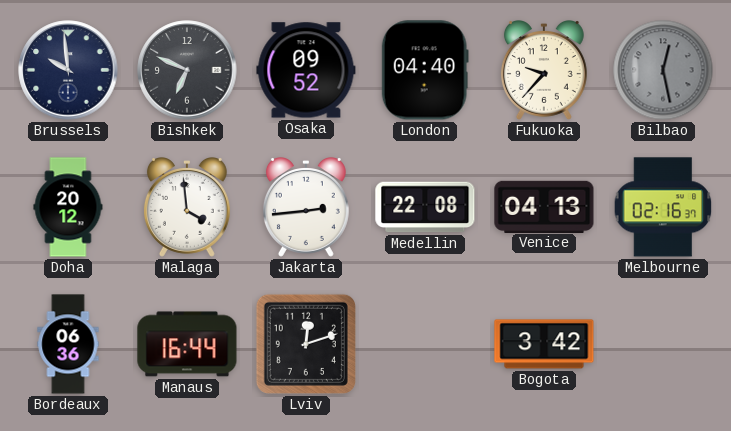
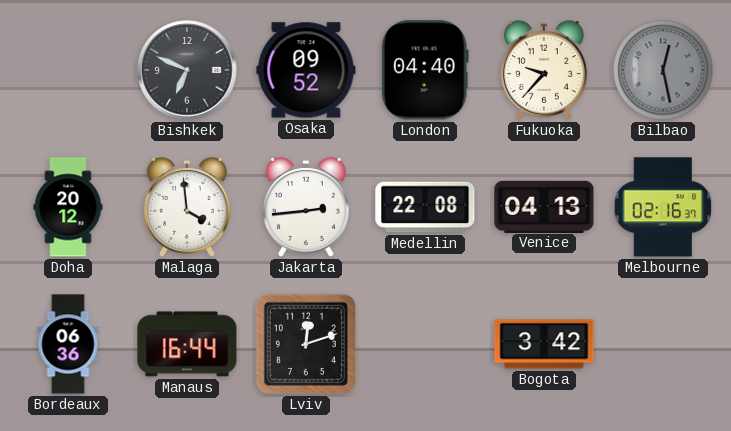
Brussels: 9:59 -> none (68, 70)
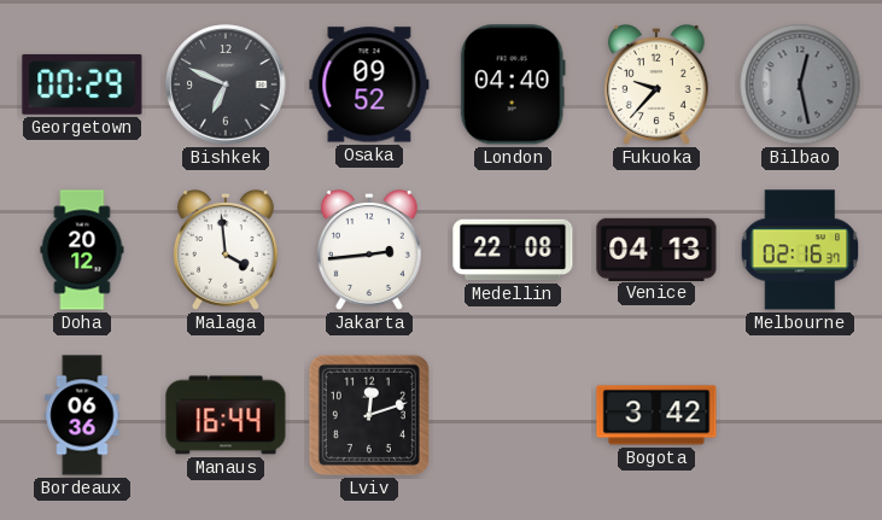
Georgetown: none -> 00:29 (82, 84)
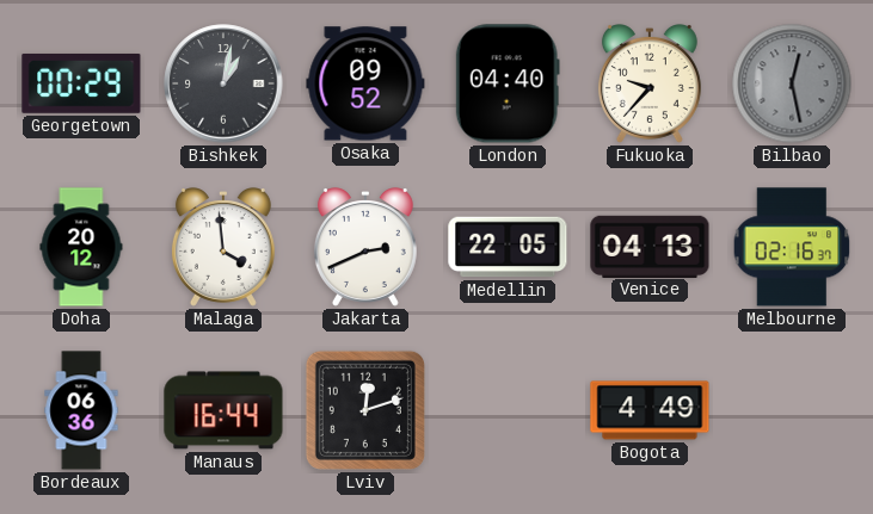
Bishkek: 6:49 -> 1:02 (223, 83)
Jakarta: 2:44 -> 2:41 (365, 248)
Medellin: 22:08 -> 22:05 (508, 247)
Bogota: 3:42 -> 4:49 (650, 410)
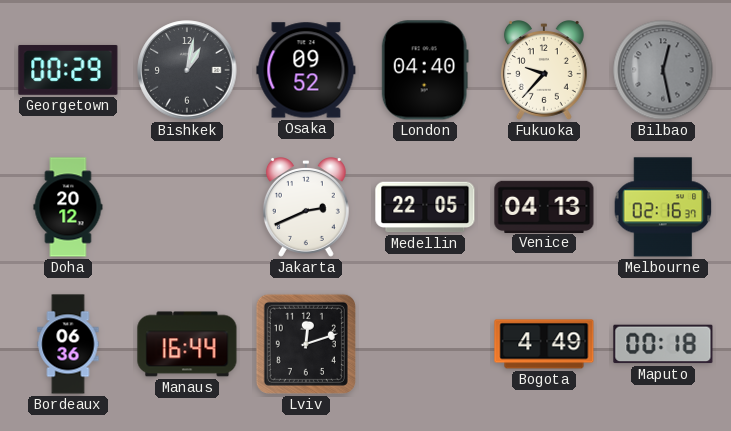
Malaga: 3:59 -> none (223, 248)
Maputo: none -> 00:18 (663, 344)
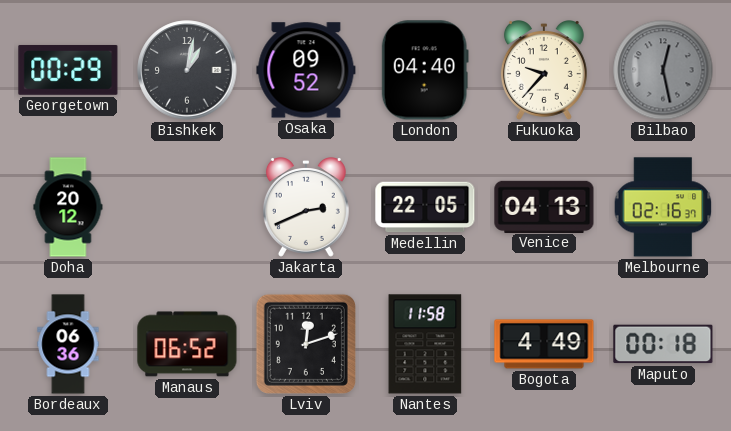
Manaus: 16:44 -> 06:52 (187, 344)
Nantes: none -> 11:58 (425, 344)
